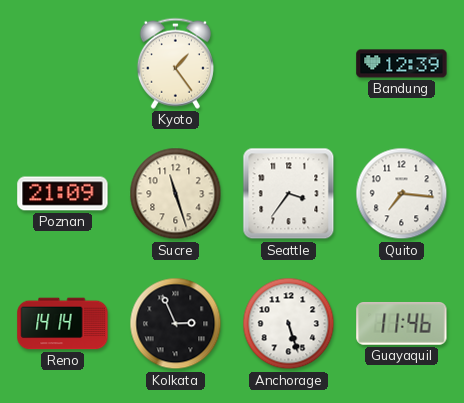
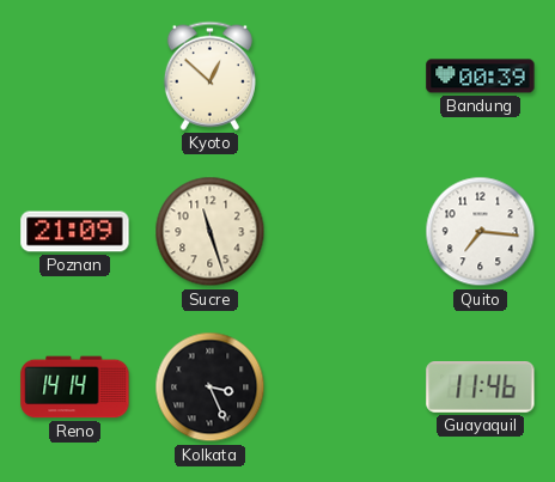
Kyoto: 1:24 -> 12:52 (209, 75)
Bandung: 12:39 -> 00:39 (481, 77)
Seattle: 3:36 -> none (289, 194)
Kolkata: 2:56 -> 3:26 (211, 388)
Anchorage: 5:27 -> none (289, 324)
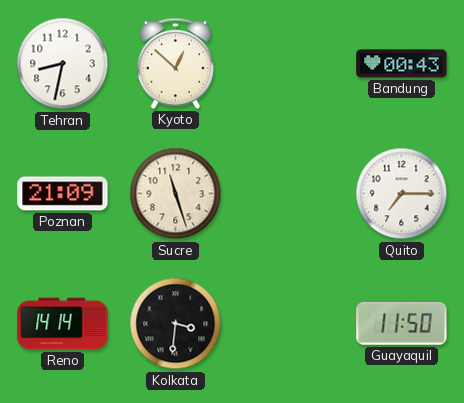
Tehran: none -> 8:32 (63, 64)
Bandung: 00:39 -> 00:43 (402, 64)
Quito: 7:16 -> 7:15 (402, 194)
Kolkata: 3:26 -> 3:31 (176, 324)
Guayaquil: 11:46 -> 11:50 (402, 324)
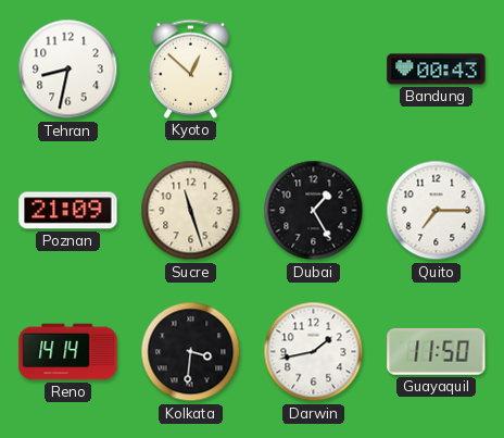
Dubai: none -> 1:25 (314, 211)
Darwin: none -> 1:43 (314, 352)
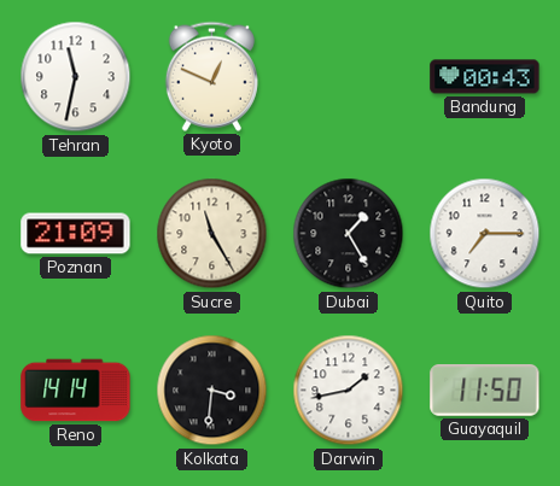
Tehran: 8:32 -> 11:32 (76, 77)
Kyoto: 12:52 -> 12:49 (211, 76)
Sucre: 11:27 -> 11:25 (212, 234)
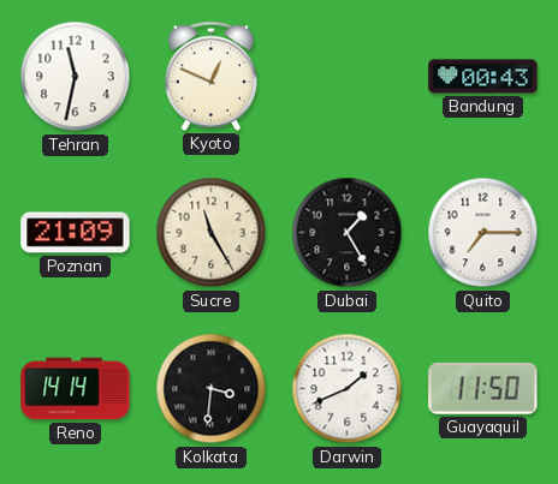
Darwin: 1:43 -> 1:41 (348, 389)
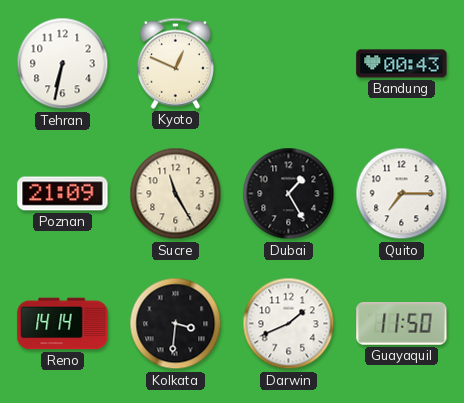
Tehran: 11:32 -> 6:32 (63, 64)
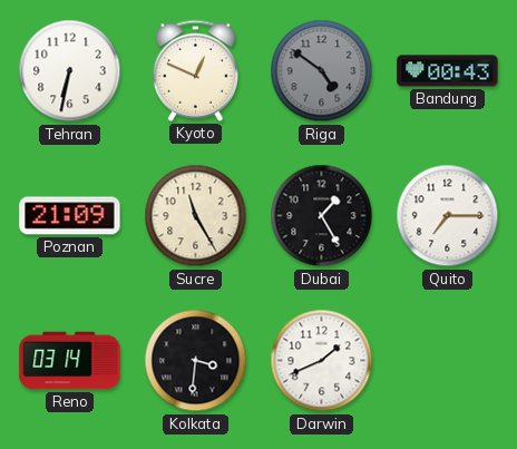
Riga: none -> 4:51 (322, 71)
Reno: 14:14 -> 03:14 (70, 361)
Guayaquil: 11:50 -> none (402, 324)
